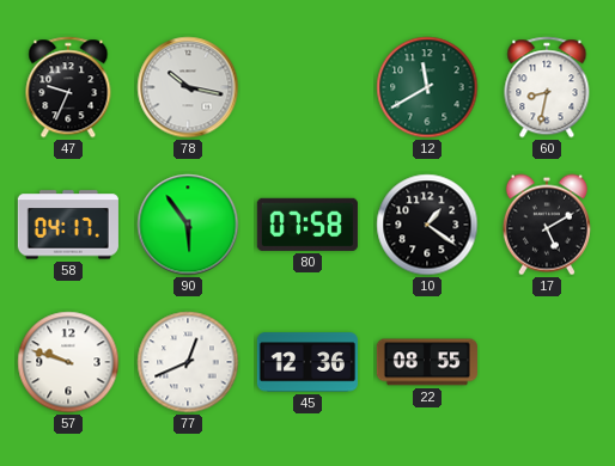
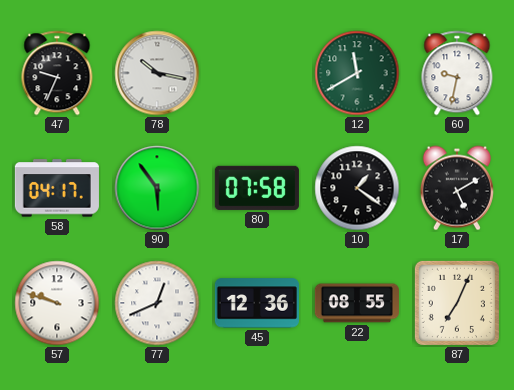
60: 8:32 -> 9:32 (457, 73)
87: none -> 7:04 (457, 303)
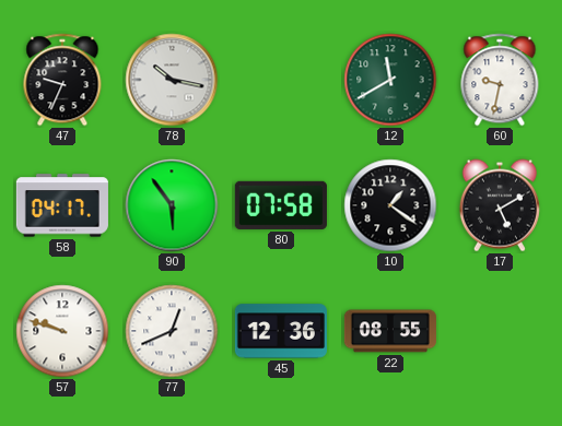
87: 7:04 -> none (457, 303)
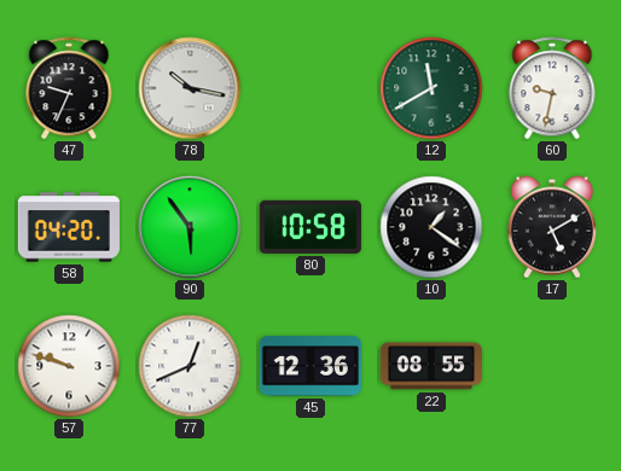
58: 04:17 -> 04:20 (69, 227)
80: 07:58 -> 10:58 (310, 227)
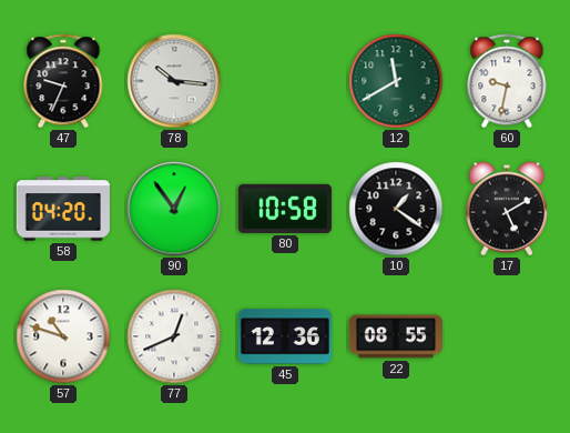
78: 10:17 -> 10:16 (174, 81)
90: 5:54 -> 12:54 (174, 209)
57: 9:48 -> 10:48 (63, 336)
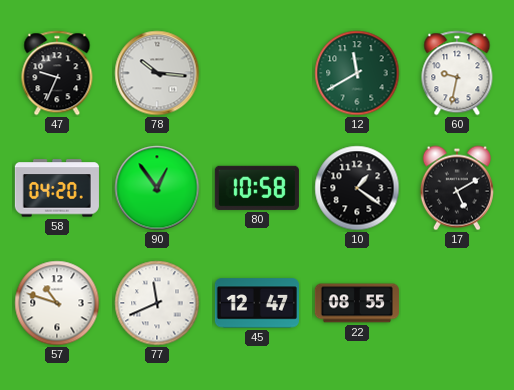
77: 12:41 -> 11:41 (157, 303)
45: 12:36 -> 12:47 (257, 303)
